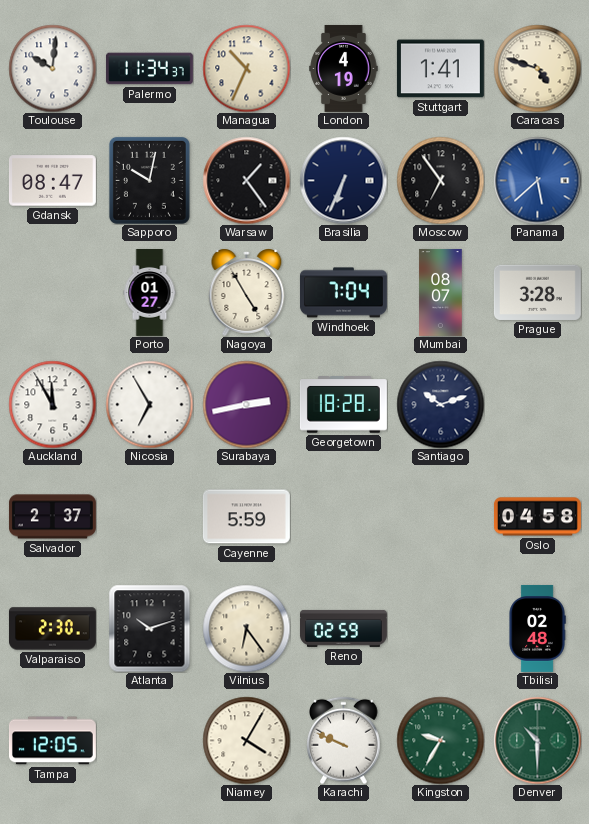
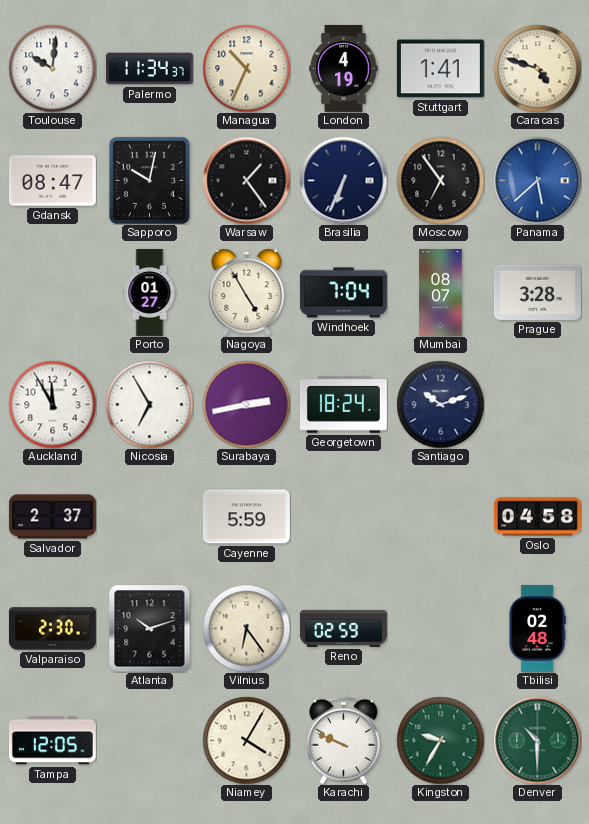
Georgetown: 18:28 -> 18:24 (343, 405)
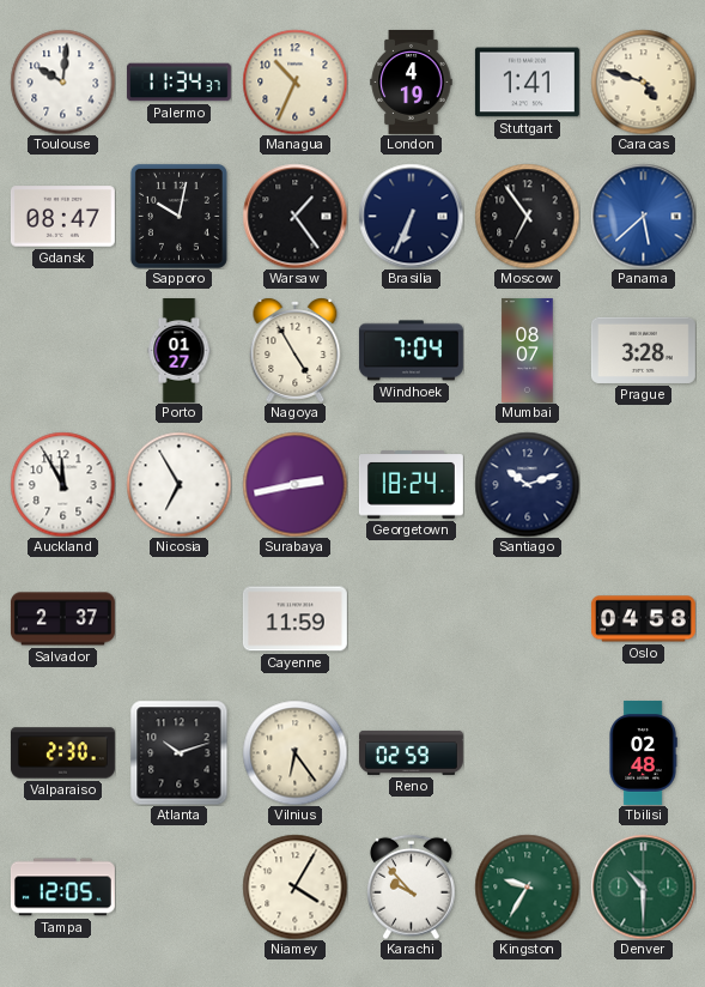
Cayenne: 5:59 -> 11:59 (294, 619)
Karachi: 9:49 -> 9:53 (412, 886)
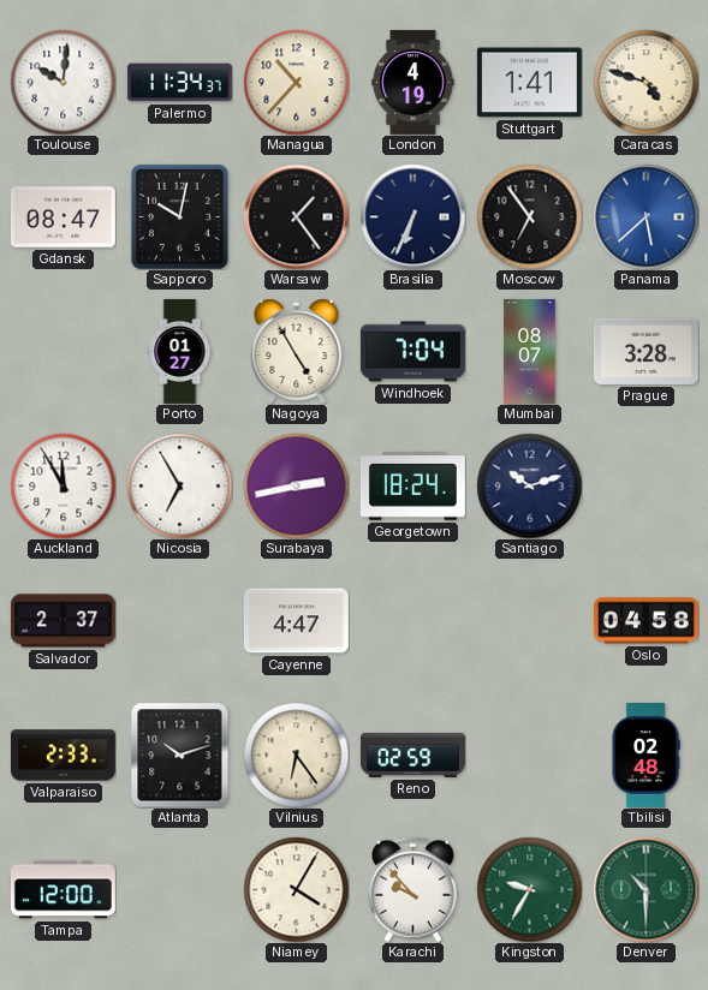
Managua: 10:34 -> 10:37 (296, 82)
Cayenne: 11:59 -> 4:47 (296, 621)
Valparaiso: 2:30 -> 2:33 (63, 756)
Tampa: 12:05 -> 12:00 (63, 890)
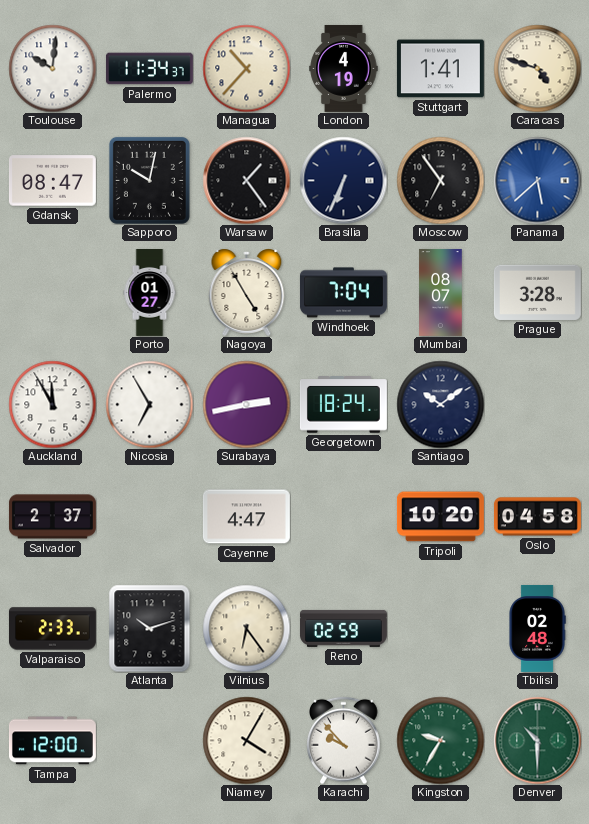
Santiago: 10:12 -> 10:09 (440, 404)
Tripoli: none -> 10:20 (440, 517)
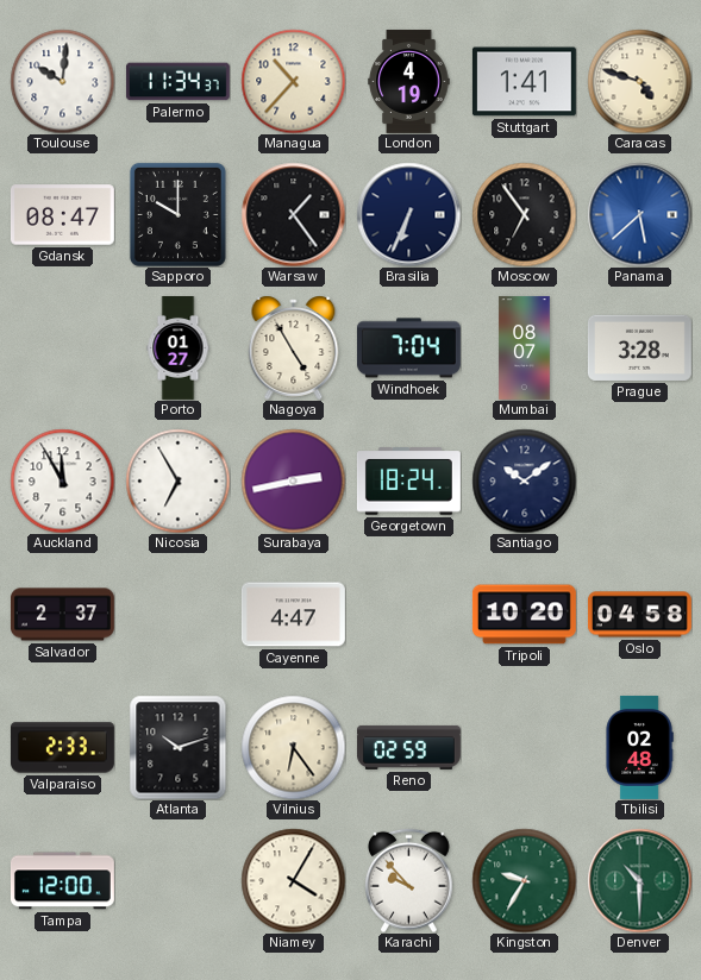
Sapporo: 10:02 -> 10:00 (177, 214)
